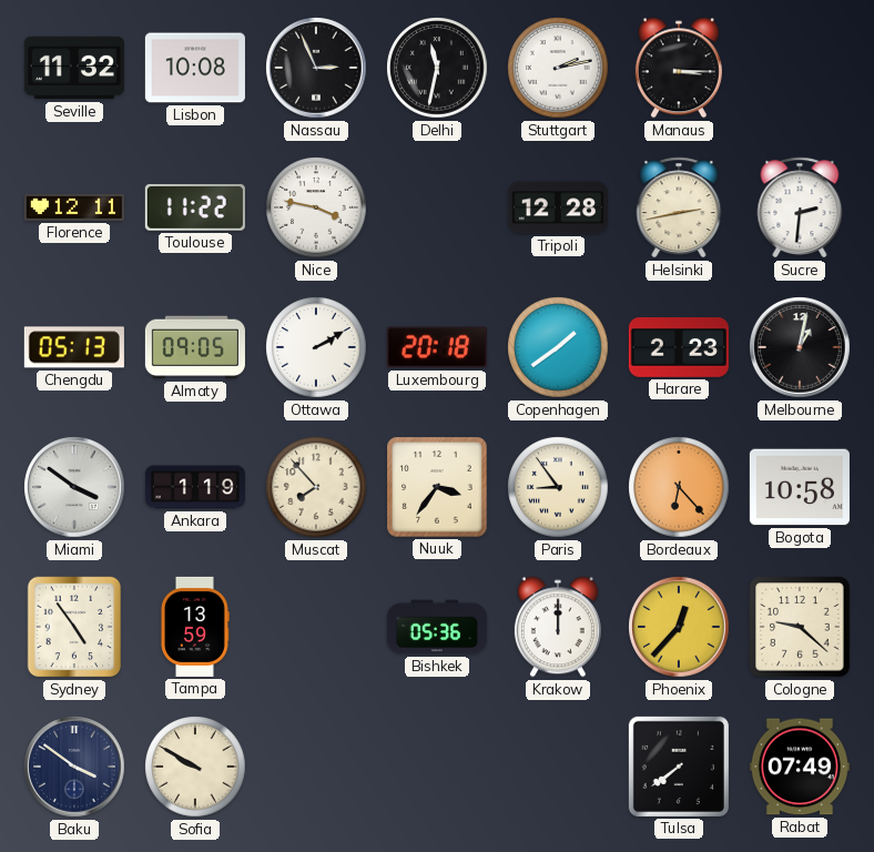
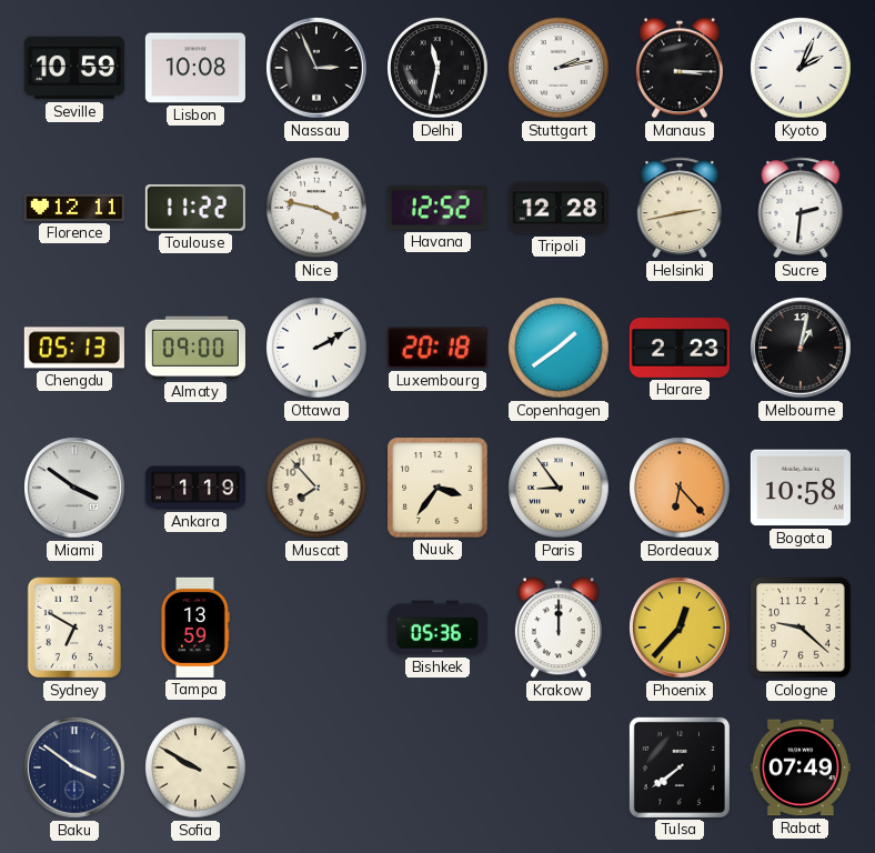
Seville: 11:32 -> 10:59 (74, 68)
Kyoto: none -> 2:04 (801, 68)
Havana: none -> 12:52 (438, 208)
Almaty: 09:05 -> 09:00 (195, 348)
Sydney: 4:54 -> 6:50 (74, 628)
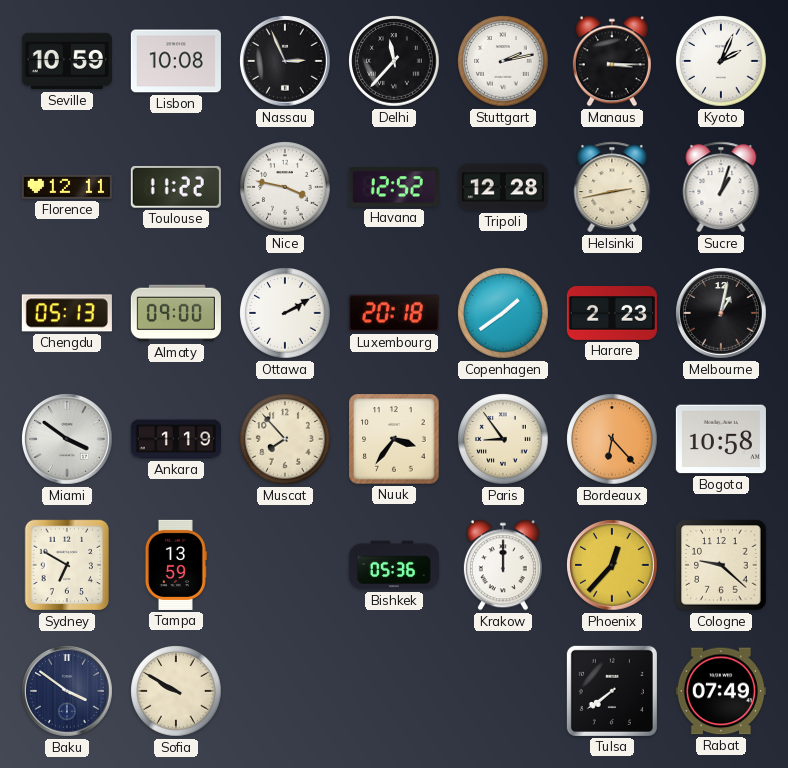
Delhi: 11:32 -> 11:37 (394, 61)
Sucre: 2:31 -> 1:03 (721, 187)
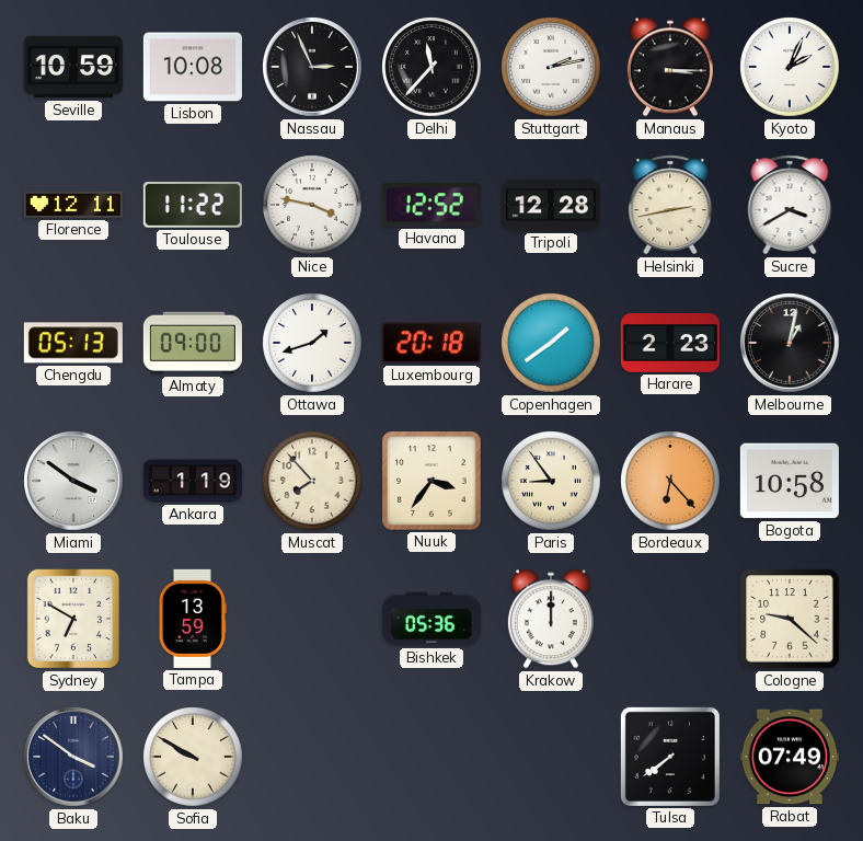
Sucre: 1:03 -> 3:40 (790, 205)
Ottawa: 2:10 -> 1:42 (312, 343)
Phoenix: 12:37 -> none (612, 565)
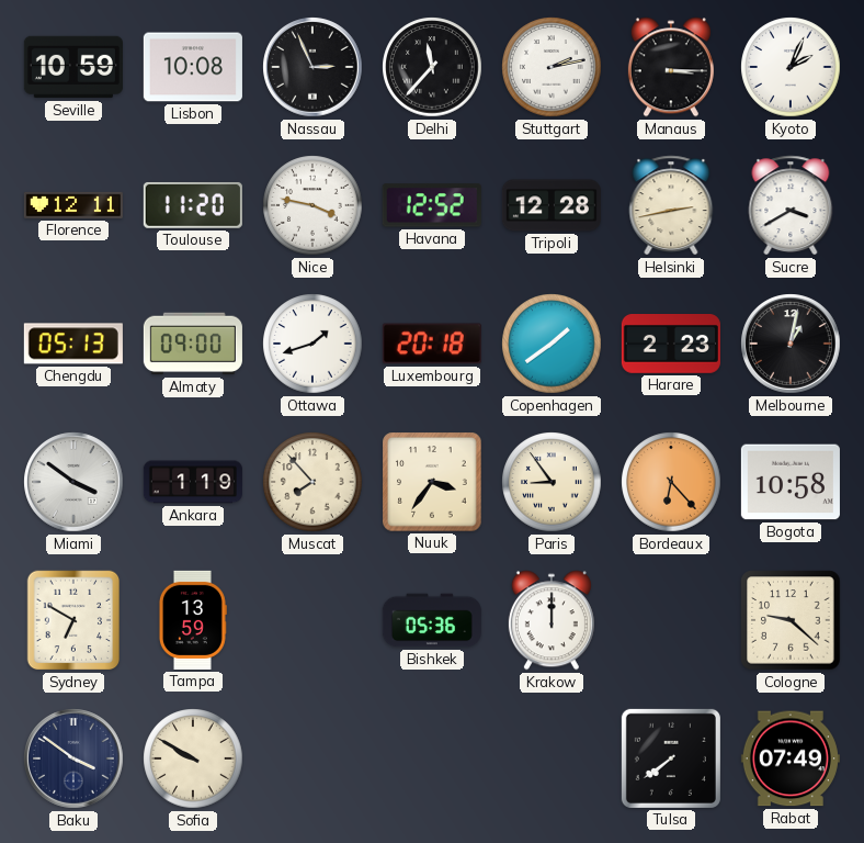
Toulouse: 11:22 -> 11:20 (193, 205)
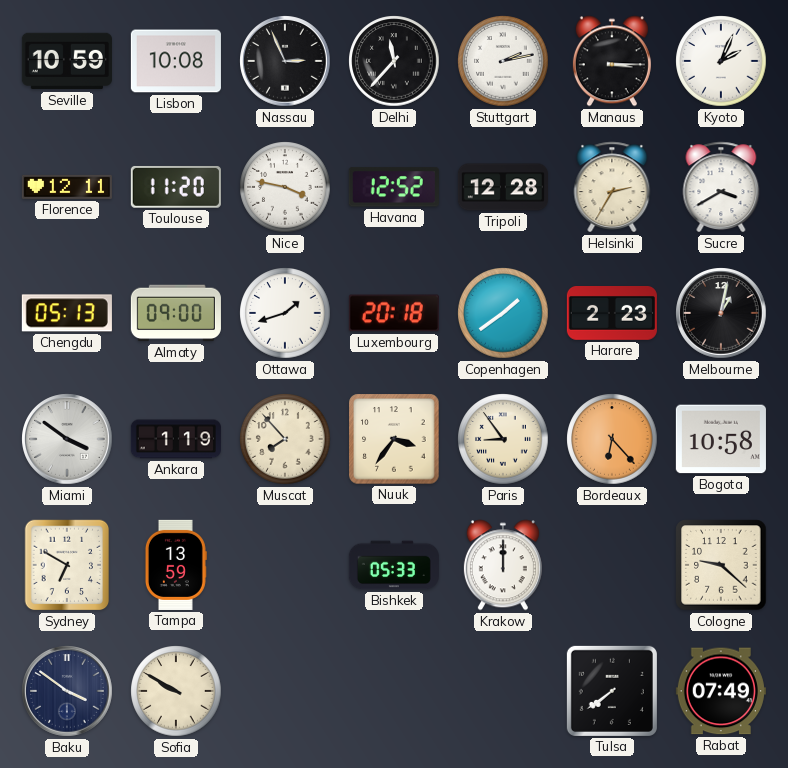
Helsinki: 2:43 -> 2:35 (612, 187)
Bishkek: 05:36 -> 05:33 (394, 565)
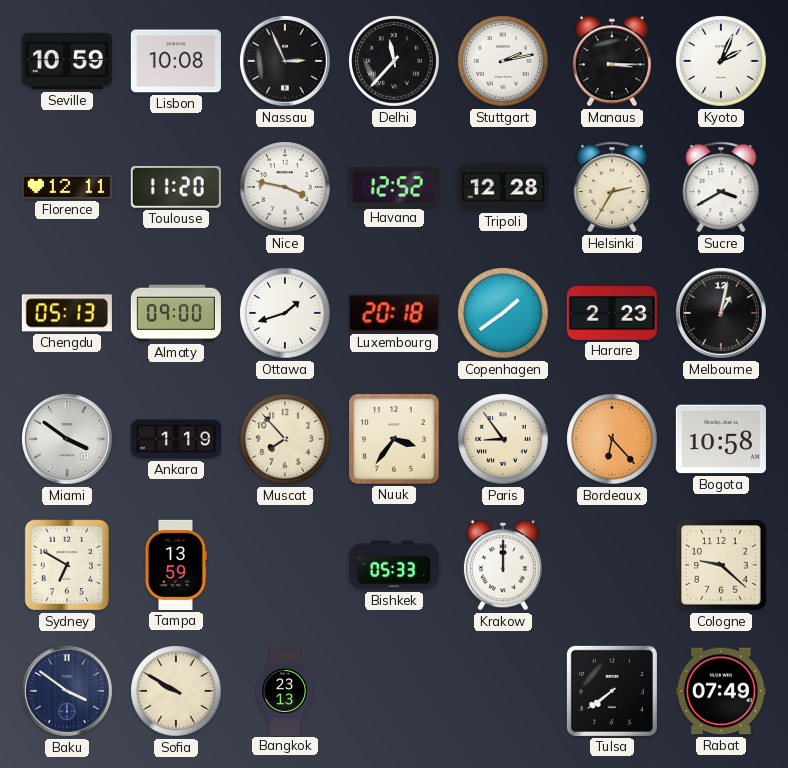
Bangkok: none -> 23:13 (285, 690)
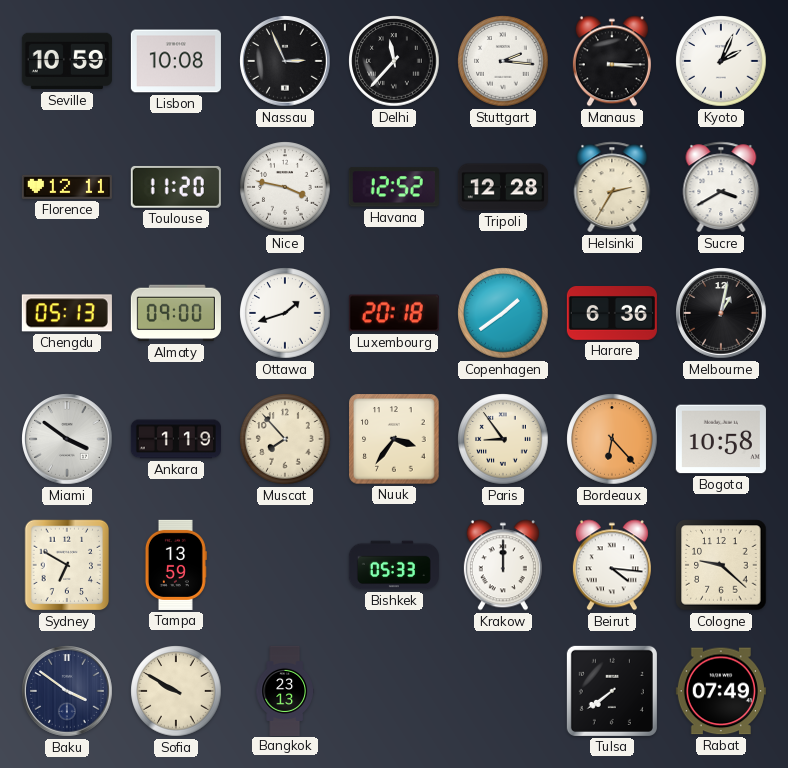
Stuttgart: 2:13 -> 2:16 (503, 61)
Harare: 2:23 -> 6:36 (612, 314)
Beirut: none -> 4:16 (612, 565)
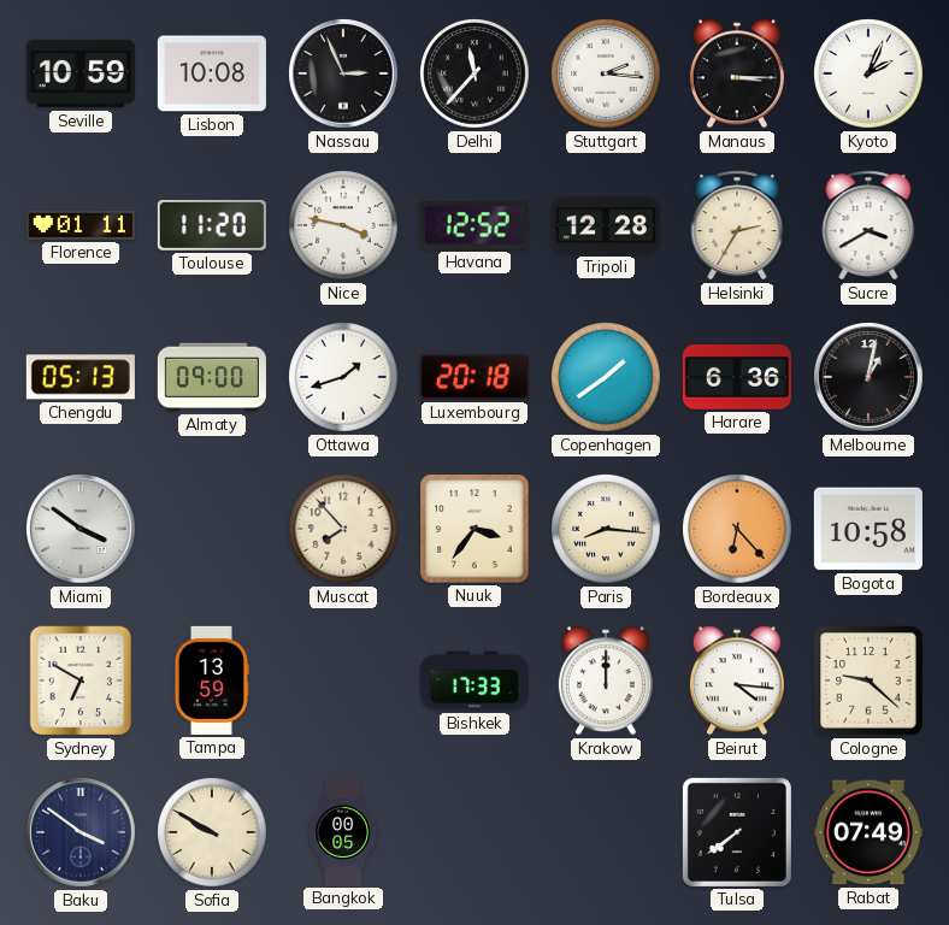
Florence: 12:11 -> 01:11 (81, 225)
Ankara: 1:19 -> none (176, 439)
Paris: 8:54 -> 8:16 (606, 529)
Bishkek: 05:33 -> 17:33 (474, 681)
Bangkok: 23:13 -> 00:05 (343, 831)
